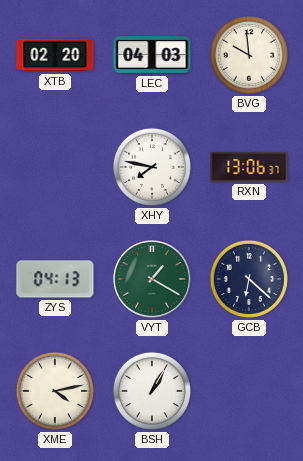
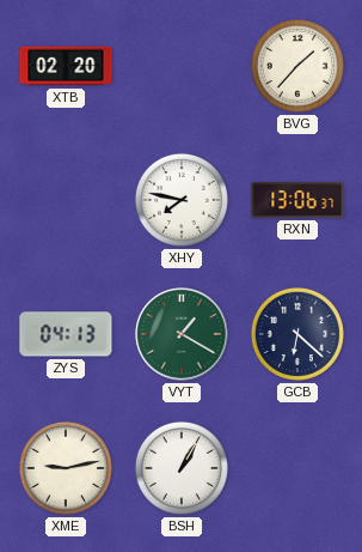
LEC: 04:03 -> none (152, 55)
BVG: 9:59 -> 1:37 (297, 66)
XME: 4:13 -> 9:13 (66, 468)
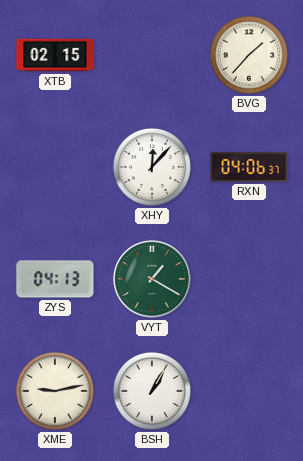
XTB: 02:20 -> 02:15 (55, 55)
XHY: 7:47 -> 12:07 (152, 167)
RXN: 13:06 -> 04:06 (249, 167)
GCB: 6:22 -> none (297, 334)
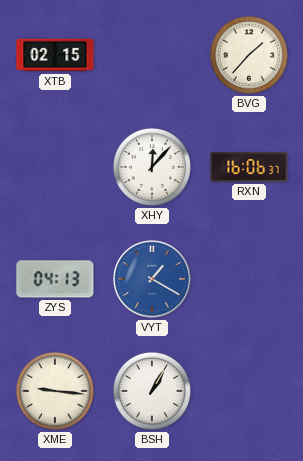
RXN: 04:06 -> 16:06 (249, 167)
VYT dial: green -> blue (152, 279)
XME: 9:13 -> 9:16 (55, 391)
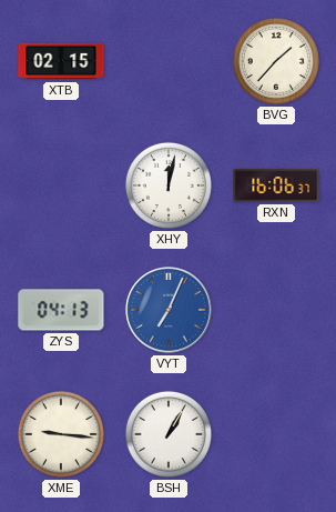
XHY: 12:07 -> 12:02 (169, 185)
VYT: 1:20 -> 7:04 (169, 310)
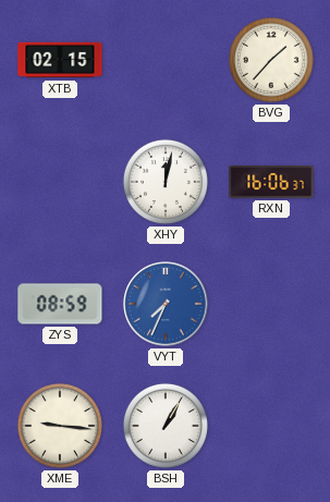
ZYS: 04:13 -> 08:59 (60, 304)
VYT: 7:04 -> 7:34 (166, 304)
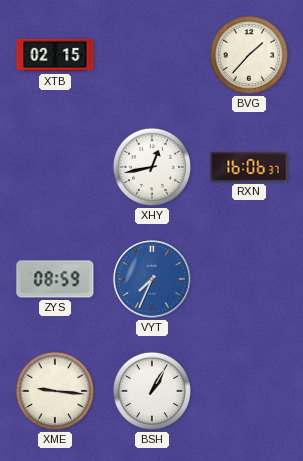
XHY: 12:02 -> 12:43 (152, 167)
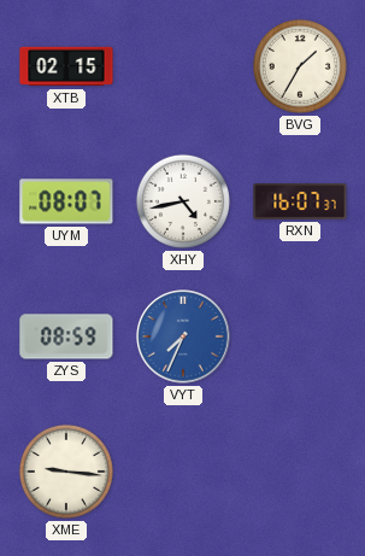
BVG: 1:37 -> 1:35 (300, 66)
UYM: none -> 08:07 (66, 201)
XHY: 12:43 -> 4:43 (183, 201)
RXN: 16:06 -> 16:07 (300, 201)
BSH: 1:05 -> none (152, 391)
